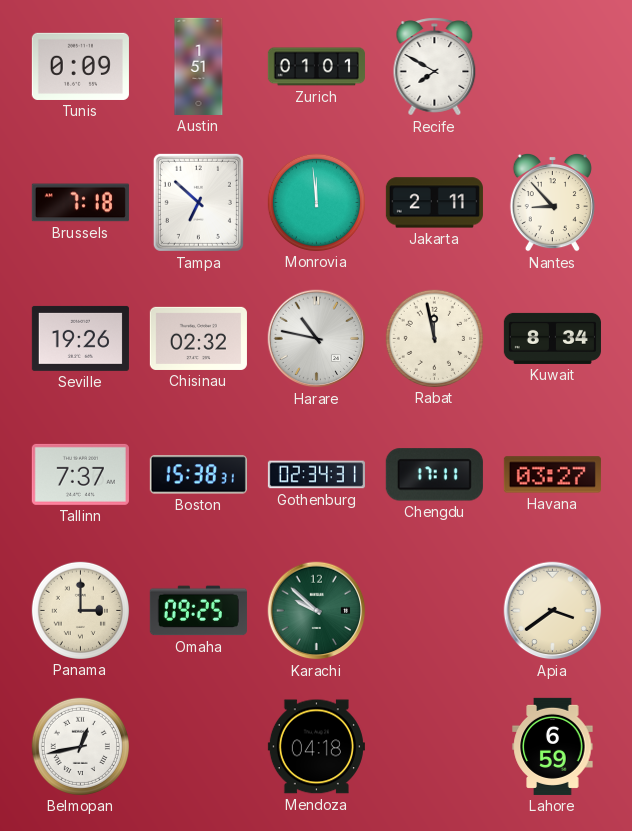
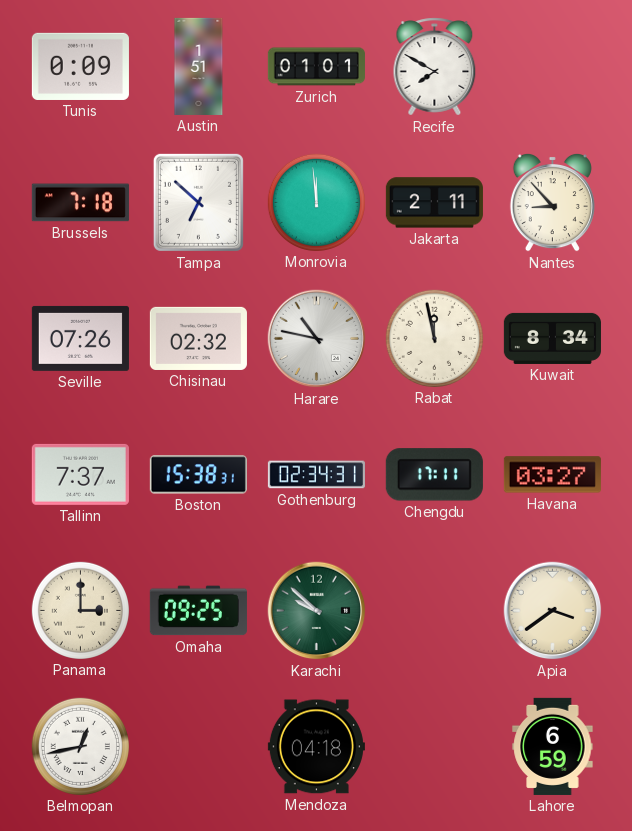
Seville: 19:26 -> 07:26 (80, 338)
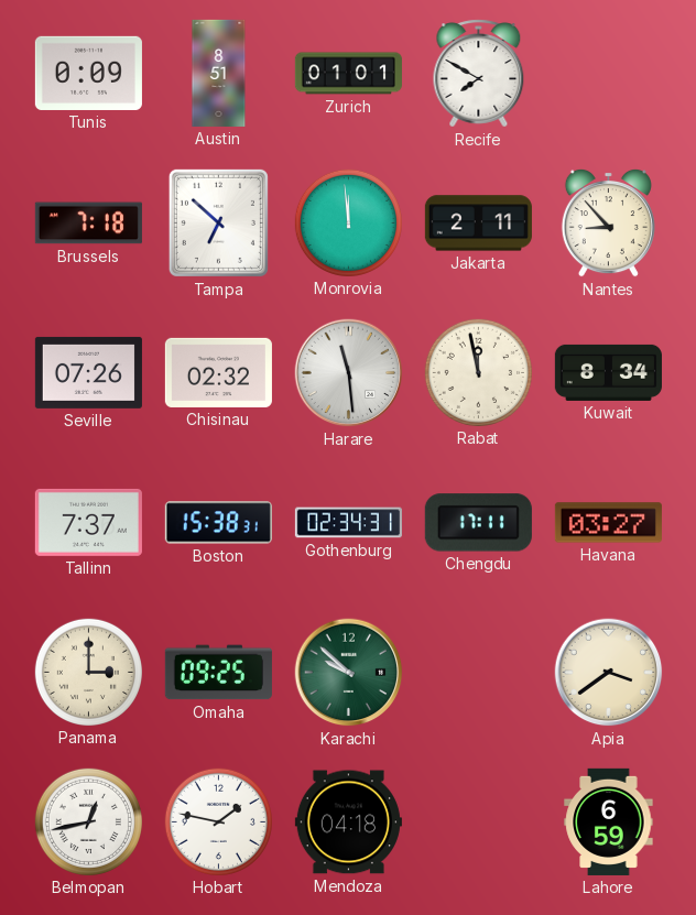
Austin: 1:51 -> 8:51 (219, 73)
Harare: 10:47 -> 11:29 (349, 373)
Hobart: none -> 1:47 (218, 821)
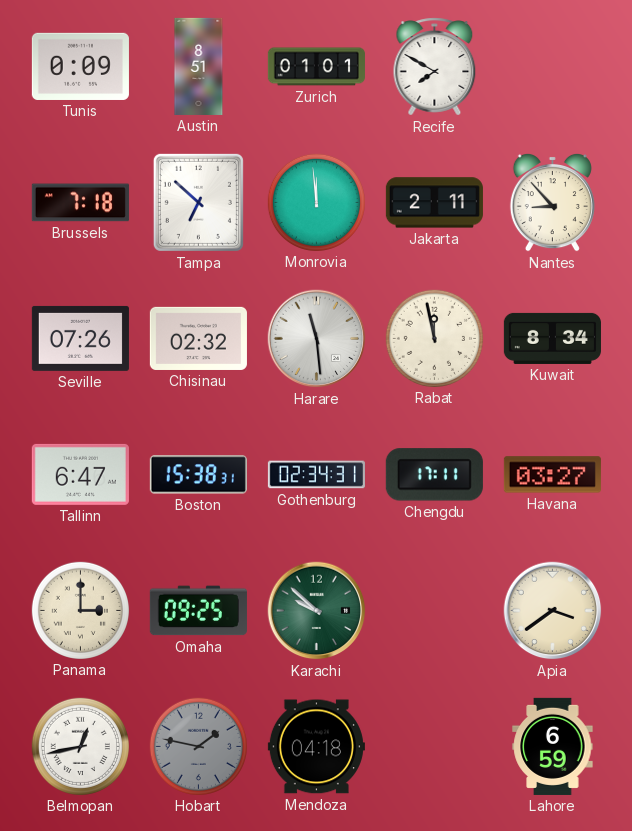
Tallinn: 7:37 -> 6:47 (80, 474)
Hobart dial: white -> grey (198, 746)
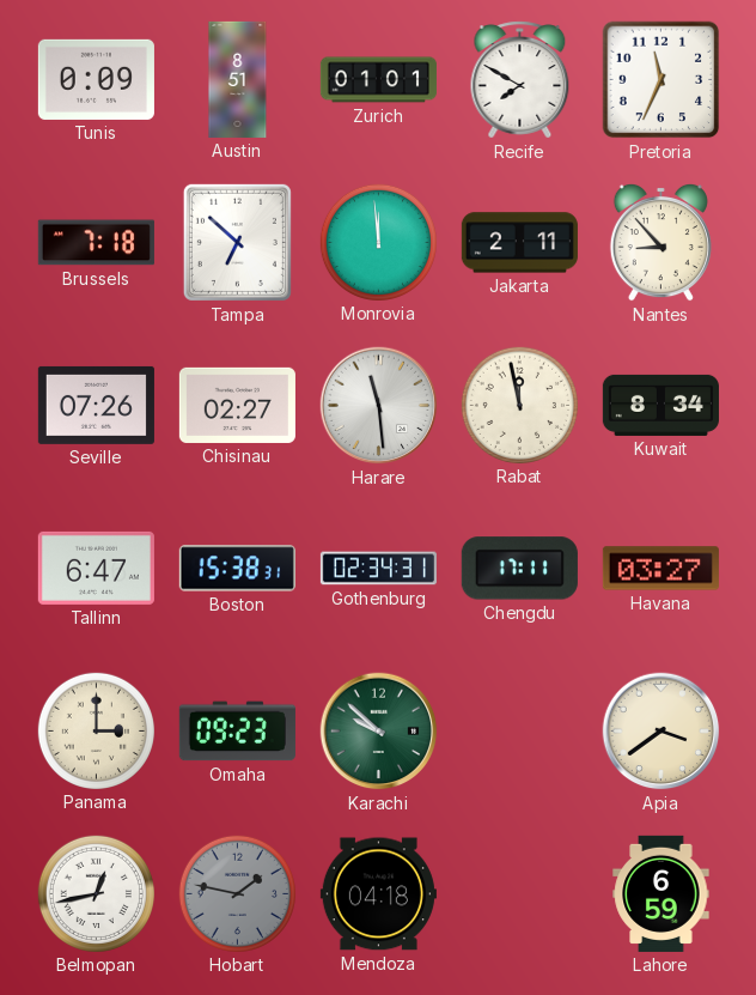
Pretoria: none -> 11:34 (661, 80)
Chisinau: 02:32 -> 02:27 (237, 405)
Omaha: 09:25 -> 09:23 (237, 732)
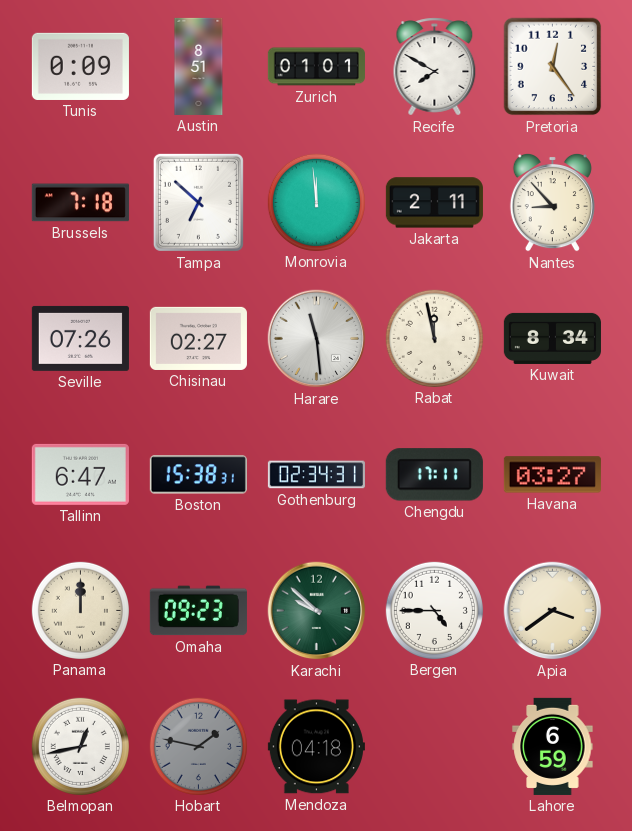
Pretoria: 11:34 -> 12:24 (553, 67)
Panama: 3:00 -> 12:00 (80, 610)
Bergen: none -> 4:45 (434, 610)
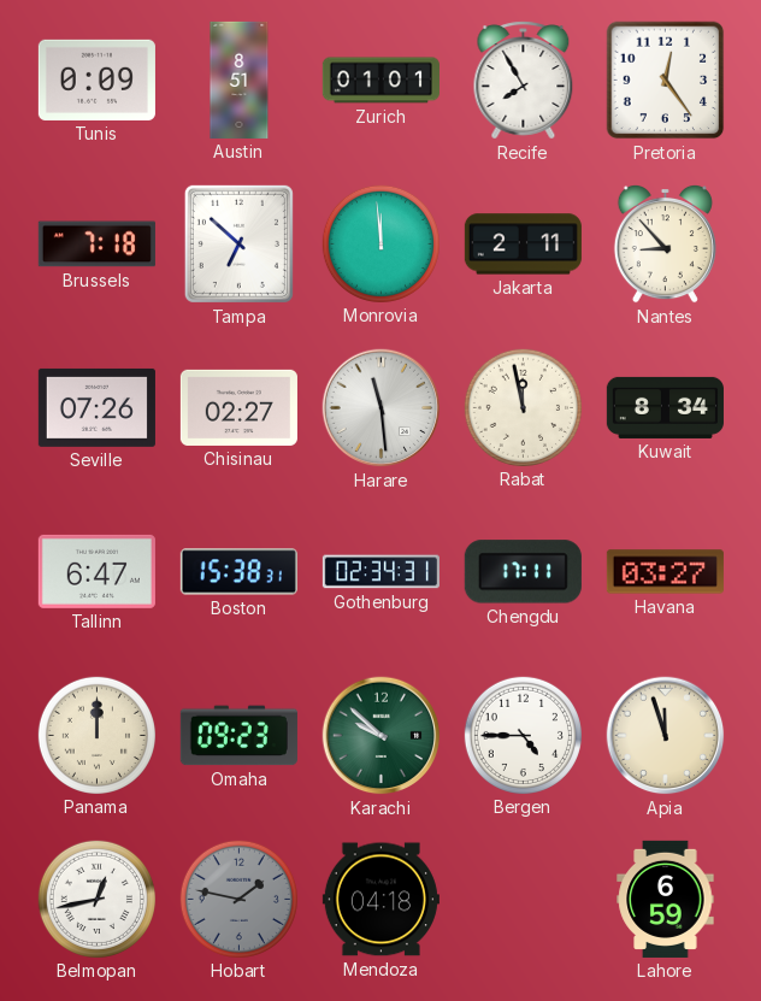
Recife: 7:50 -> 7:55 (524, 81)
Apia: 3:39 -> 11:57 (666, 736)
